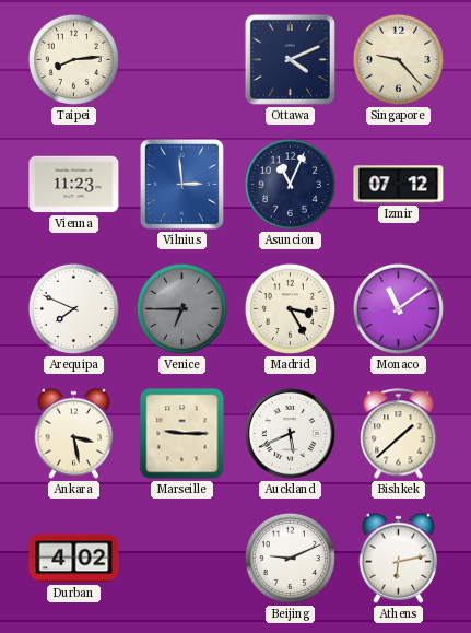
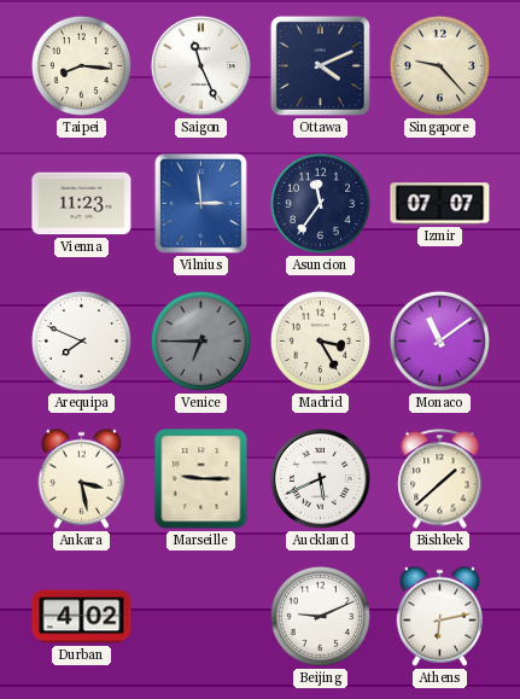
Taipei: 8:14 -> 8:16 (81, 65)
Saigon: none -> 11:26 (200, 65)
Asuncion: 11:04 -> 11:36 (320, 203)
Izmir: 07:12 -> 07:07 (440, 204)
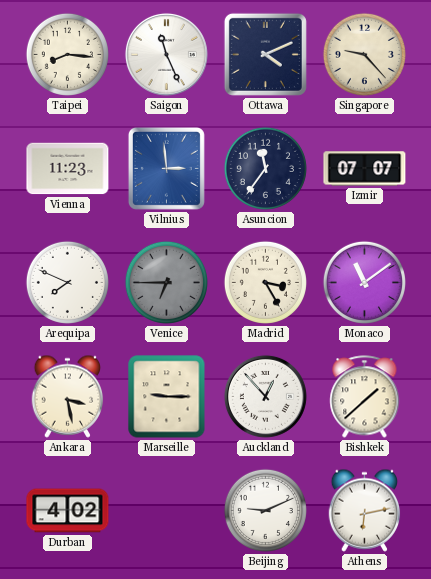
Auckland: 5:41 -> 12:53 (265, 396)
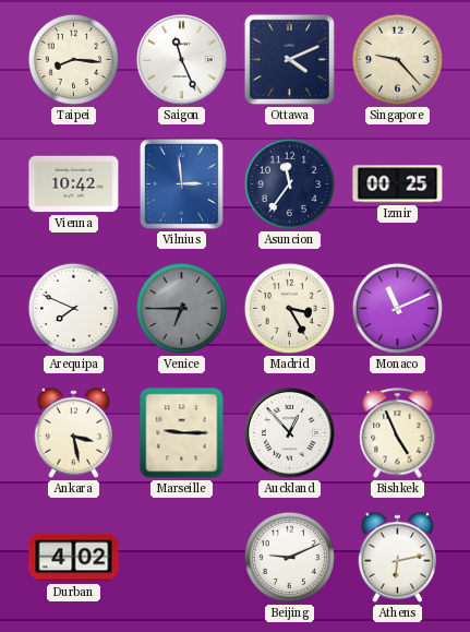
Vienna: 11:23 -> 10:42 (74, 184)
Izmir: 07:07 -> 00:25 (398, 184)
Monaco: 11:09 -> 11:11 (397, 308)
Bishkek: 1:38 -> 4:56 (398, 433)
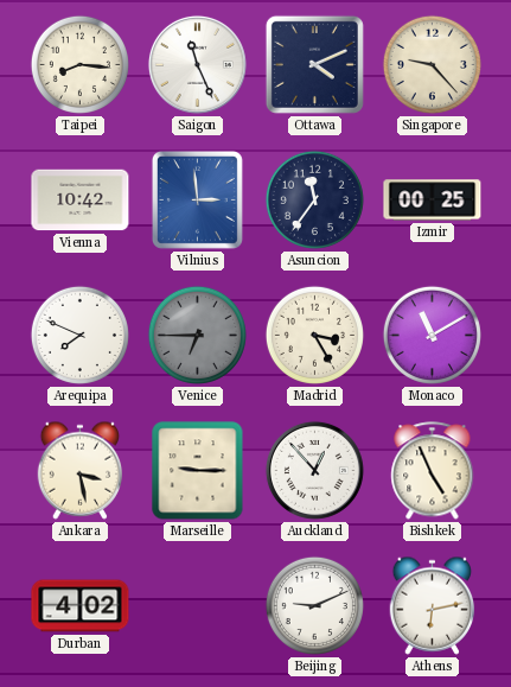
Monaco: 11:11 -> 11:10 (432, 335)
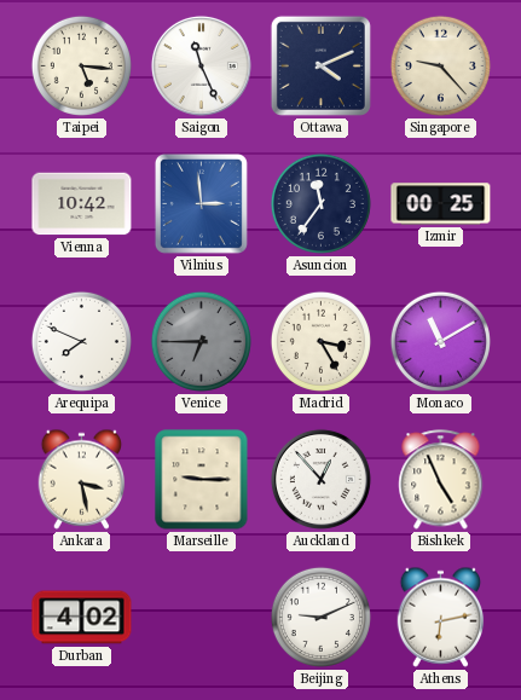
Taipei: 8:16 -> 5:16 (81, 65)
